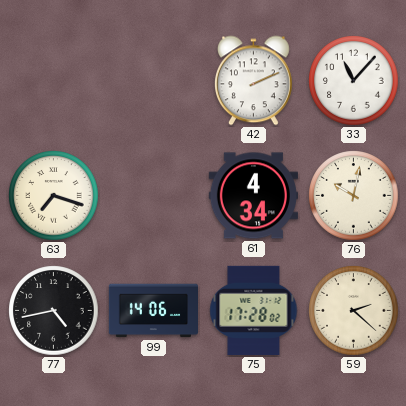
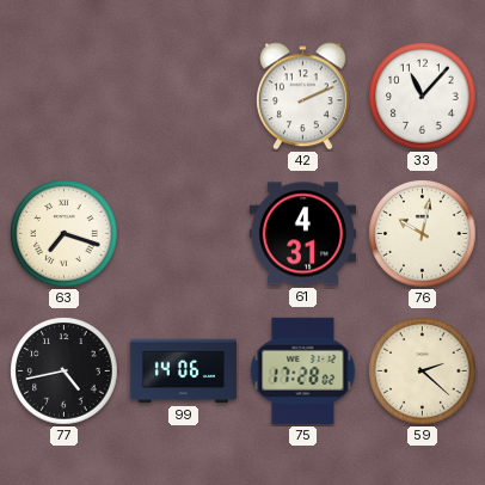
61: 4:34 -> 4:31 (302, 234)
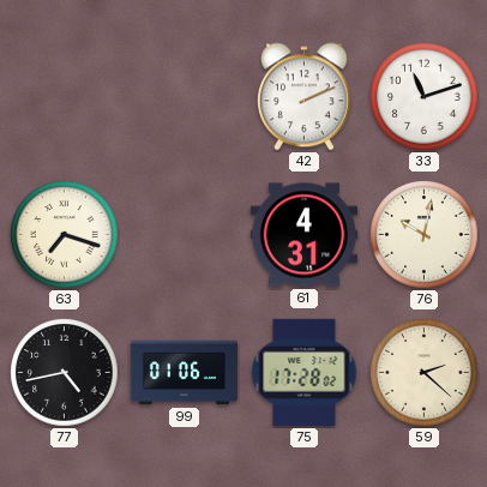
33: 11:07 -> 11:12 (425, 97)
99: 14:06 -> 01:06 (184, 373)
